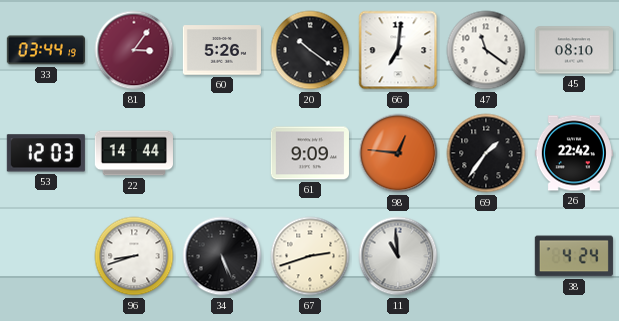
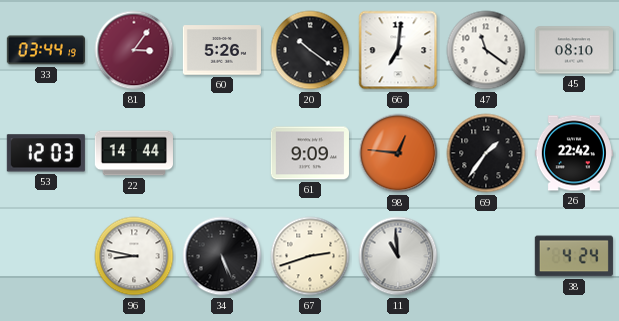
96: 8:42 -> 8:47 (134, 256)
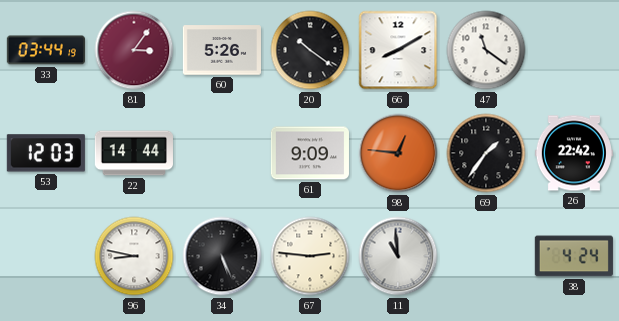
66: 7:01 -> 8:10 (398, 50)
45: 08:10 -> none (574, 50)
67: 2:42 -> 2:46 (310, 256)
